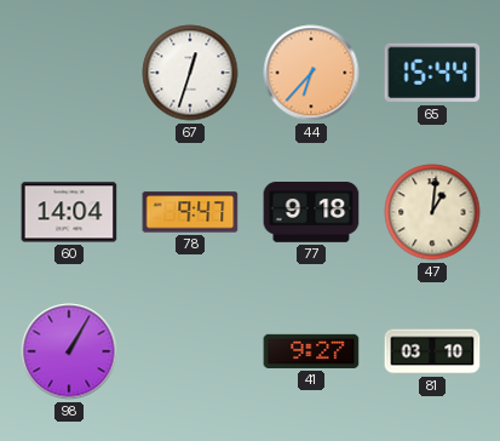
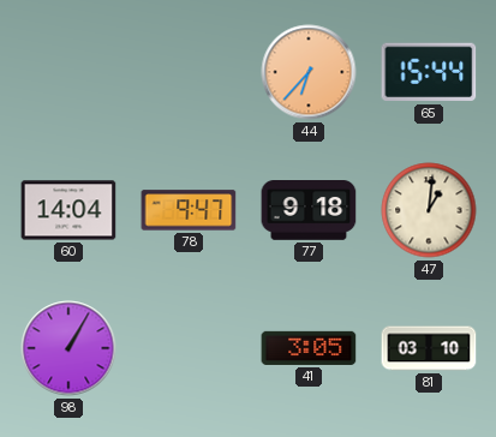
67: 12:33 -> none (190, 73)
41: 9:27 -> 3:05 (309, 348)
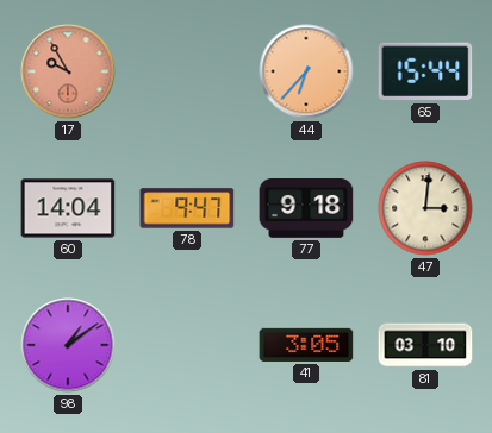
17: none -> 9:55 (68, 71)
47: 1:01 -> 3:01 (425, 208)
98: 1:05 -> 1:09 (68, 345)
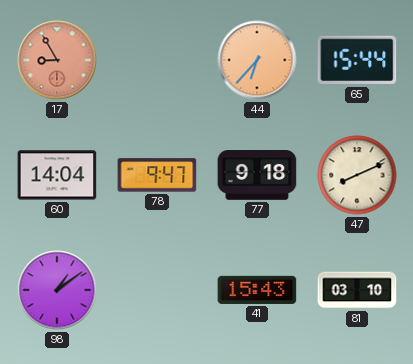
17: 9:55 -> 8:55 (57, 60)
47: 3:01 -> 8:11 (357, 175)
41: 3:05 -> 15:43 (257, 290)
